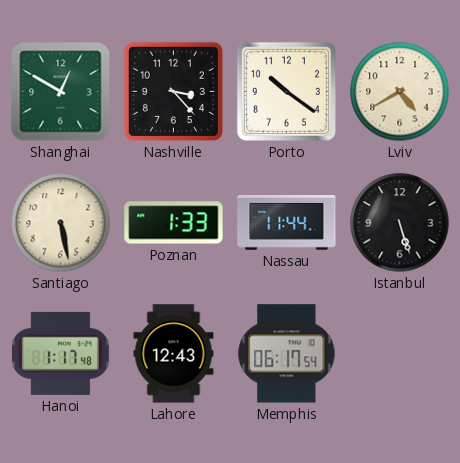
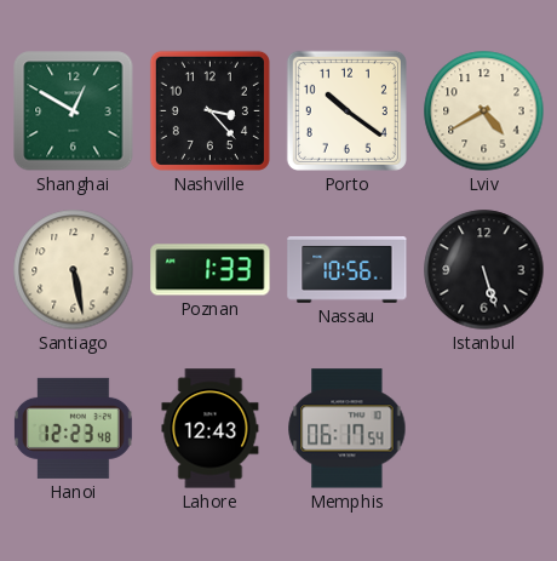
Nassau: 11:44 -> 10:56 (348, 270)
Hanoi: 1:17 -> 12:23 (73, 428)
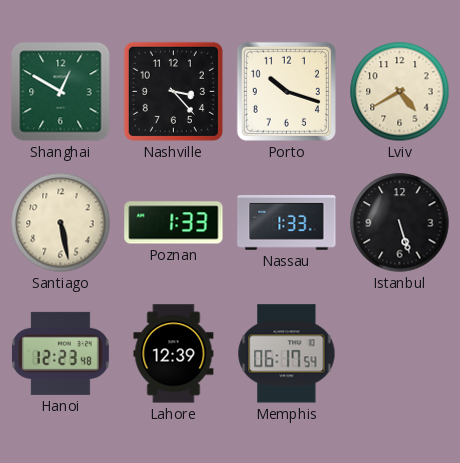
Porto: 10:21 -> 10:18 (286, 91)
Nassau: 10:56 -> 1:33 (287, 223)
Lahore: 12:43 -> 12:39 (174, 354)
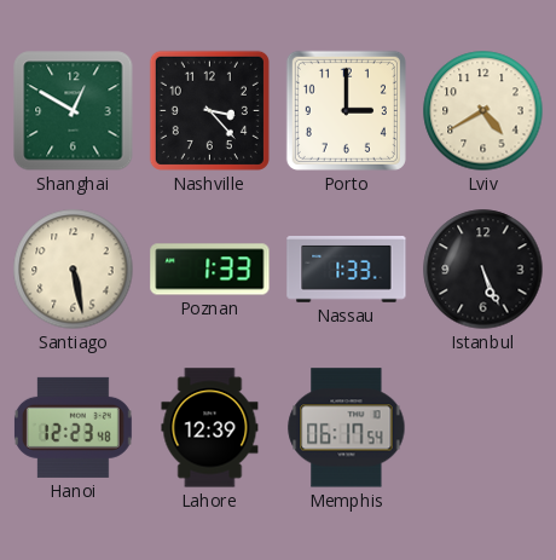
Porto: 10:18 -> 3:00 (346, 110)
Istanbul: 5:27 -> 5:26 (483, 270)
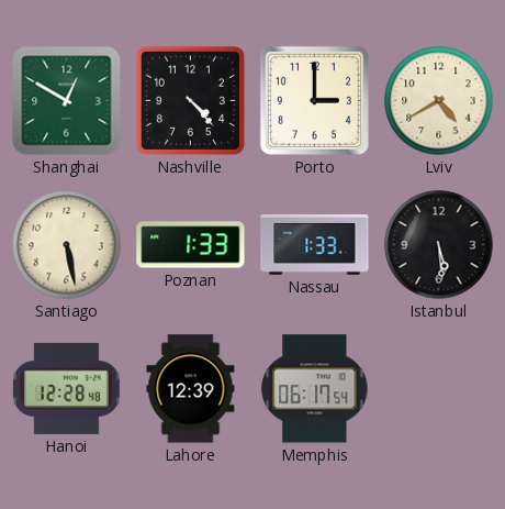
Nashville: 3:23 -> 4:23 (190, 100)
Istanbul: 5:26 -> 5:29 (439, 245)
Hanoi: 12:23 -> 12:28 (66, 388)
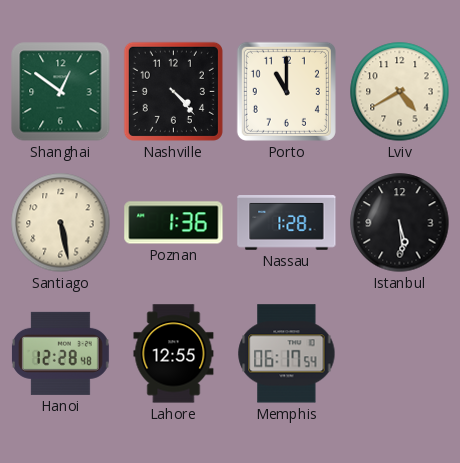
Shanghai: 12:50 -> 12:51 (61, 92)
Porto: 3:00 -> 11:00 (286, 91)
Poznan: 1:33 -> 1:36 (174, 223)
Nassau: 1:33 -> 1:28 (287, 223)
Lahore: 12:39 -> 12:55 (174, 354)
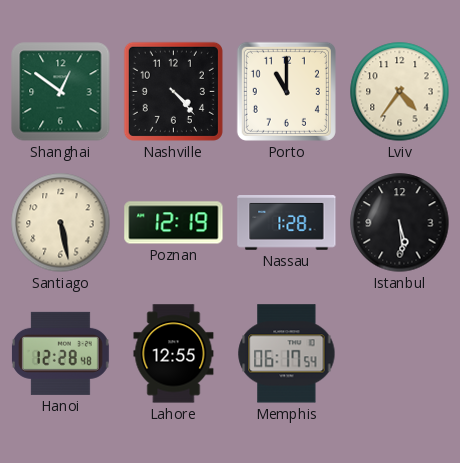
Lviv: 4:40 -> 4:36 (400, 92)
Poznan: 1:36 -> 12:19 (174, 223)
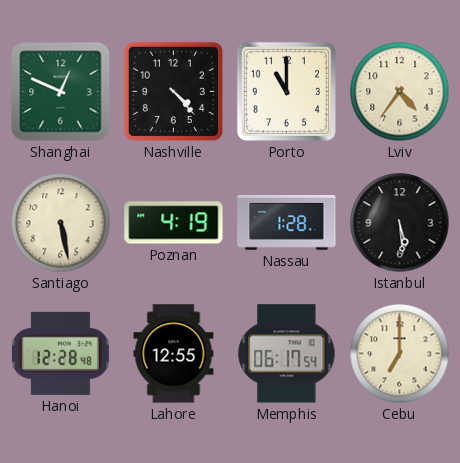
Shanghai: 12:51 -> 12:49 (61, 92)
Poznan: 12:19 -> 4:19 (174, 223)
Cebu: none -> 7:00 (400, 354)
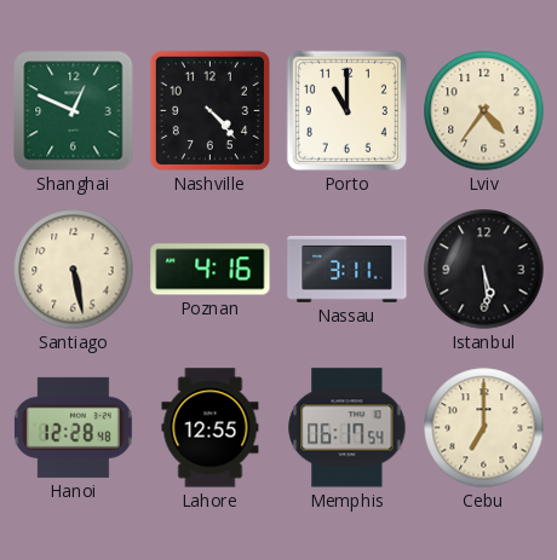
Poznan: 4:19 -> 4:16 (211, 270)
Nassau: 1:28 -> 3:11 (348, 270)
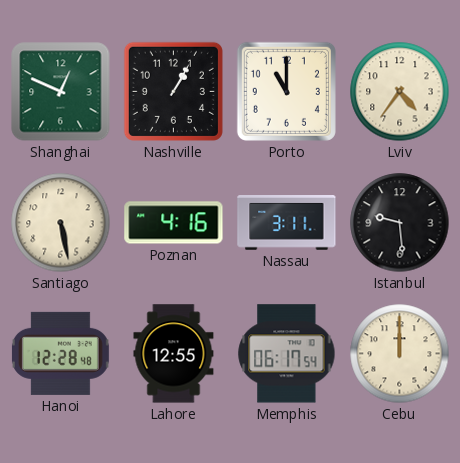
Nashville: 4:23 -> 1:05 (173, 91)
Istanbul: 5:29 -> 9:29 (400, 223)
Cebu: 7:00 -> 12:00 (400, 354)
